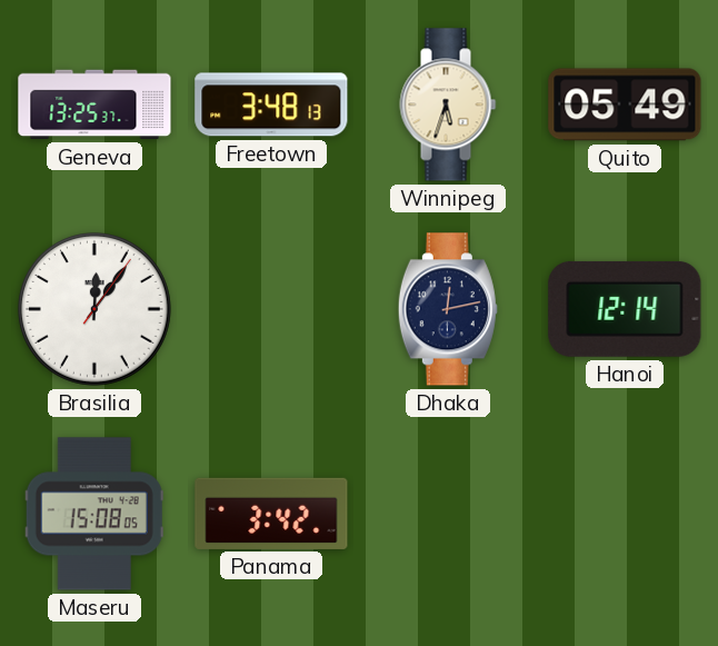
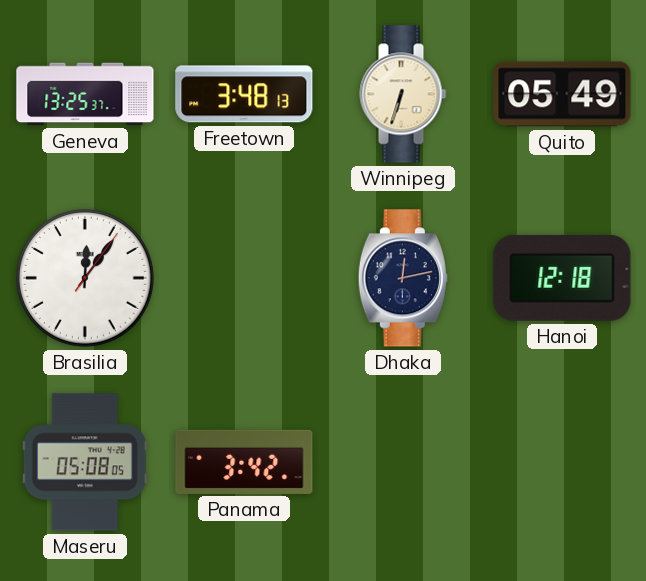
Winnipeg: 5:33 -> 6:33 (403, 94)
Hanoi: 12:14 -> 12:18 (562, 278)
Maseru: 15:08 -> 05:08 (85, 462)
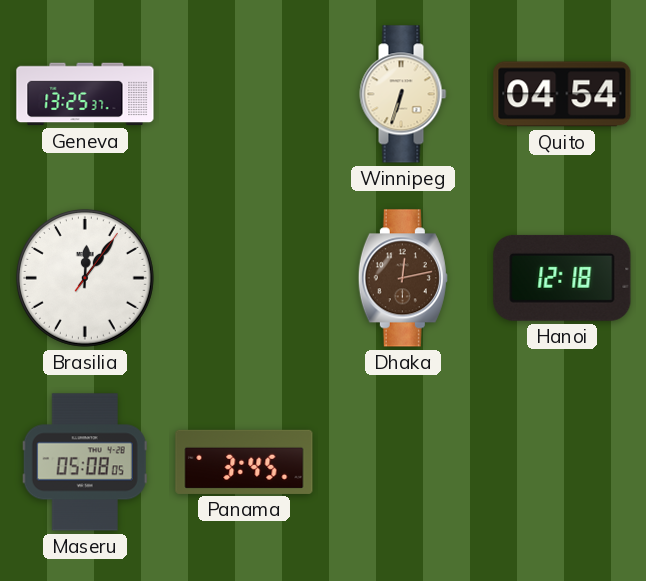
Freetown: 3:48 -> none (244, 94)
Quito: 05:49 -> 04:54 (562, 94)
Dhaka dial: navy -> brown (403, 278)
Panama: 3:42 -> 3:45 (244, 462)
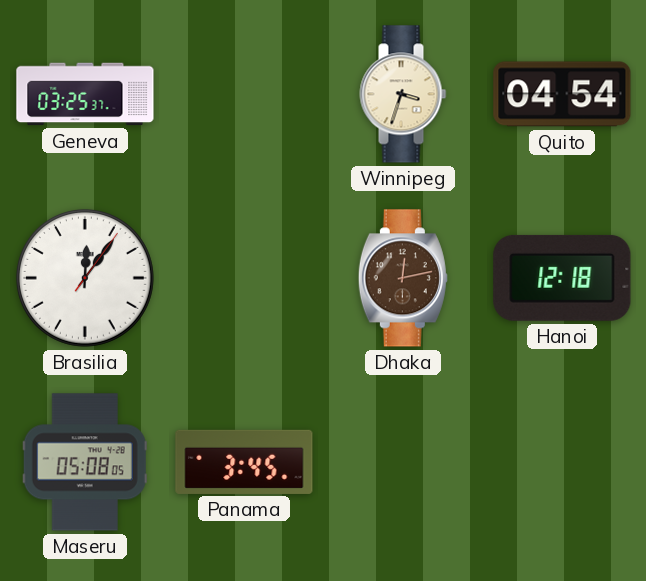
Geneva: 13:25 -> 03:25 (85, 94)
Winnipeg: 6:33 -> 3:33 (403, 94)
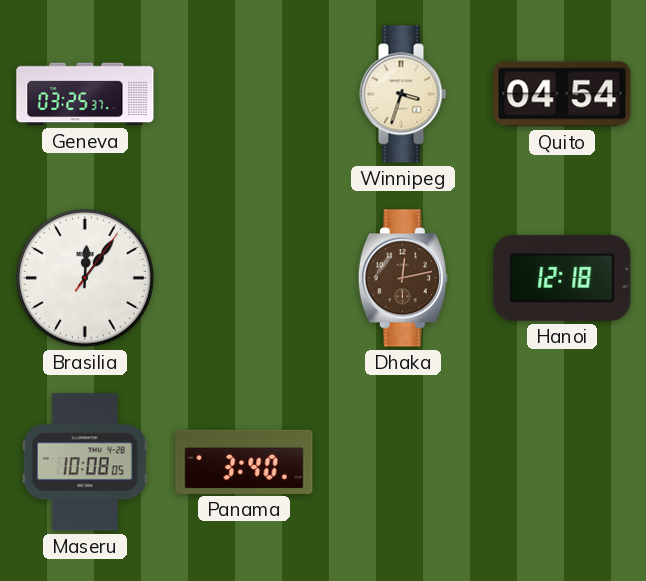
Maseru: 05:08 -> 10:08 (85, 462)
Panama: 3:45 -> 3:40 (244, 462)
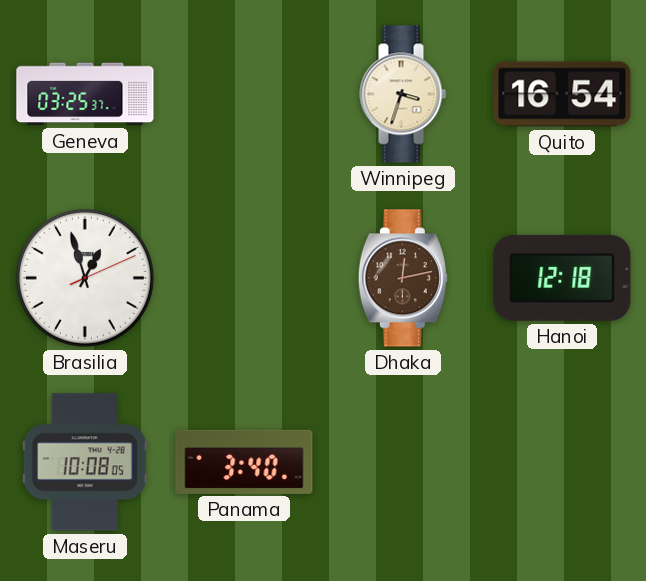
Quito: 04:54 -> 16:54 (562, 94)
Brasilia: 12:06 -> 12:57 (85, 278)
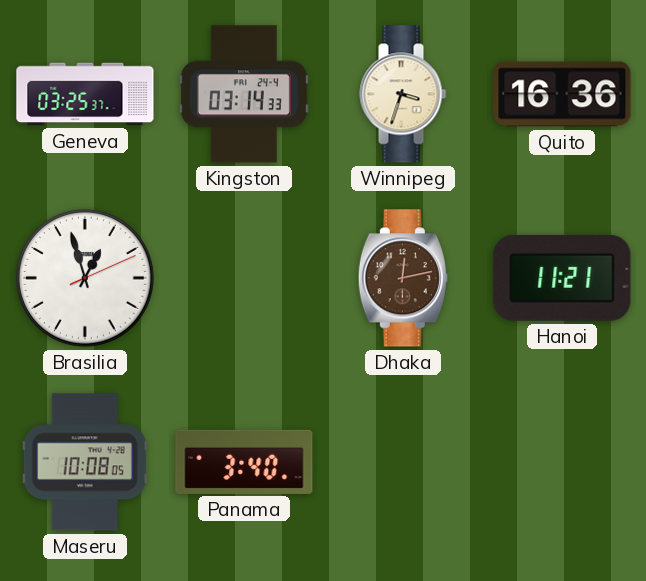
Kingston: none -> 03:14 (244, 94)
Quito: 16:54 -> 16:36 (562, 94)
Hanoi: 12:18 -> 11:21 (562, 278)
